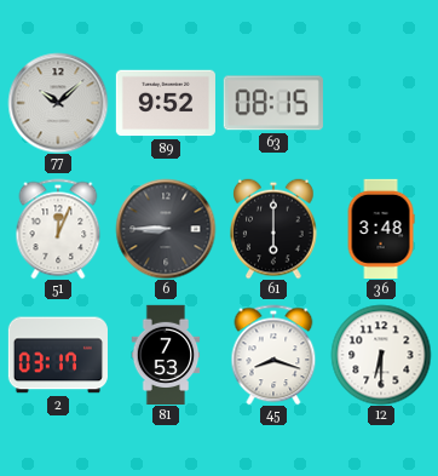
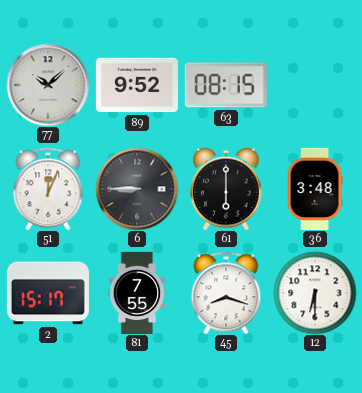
2: 03:17 -> 15:17 (48, 293)
81: 7:53 -> 7:55 (137, 292)
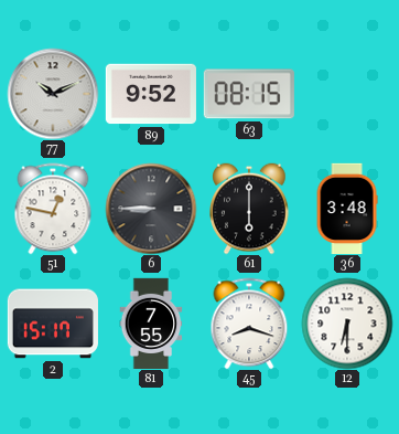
77: 10:08 -> 10:11 (53, 94)
51: 12:04 -> 12:47 (53, 209)
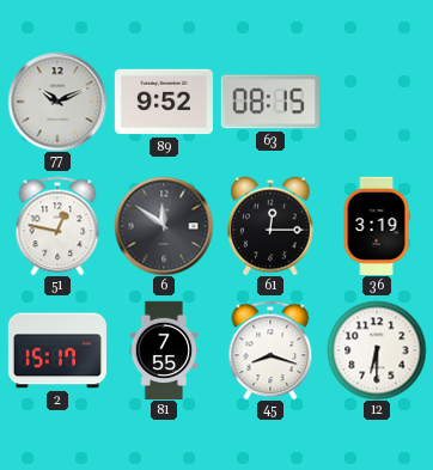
6: 8:45 -> 11:51 (164, 226)
61: 6:00 -> 12:15 (270, 226)
36: 3:48 -> 3:19 (377, 225)
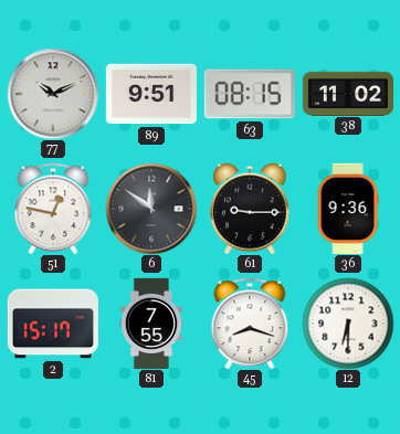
89: 9:52 -> 9:51 (151, 94)
38: none -> 11:02 (347, 93)
61: 12:15 -> 9:15 (250, 209)
36: 3:19 -> 9:36 (348, 208)
